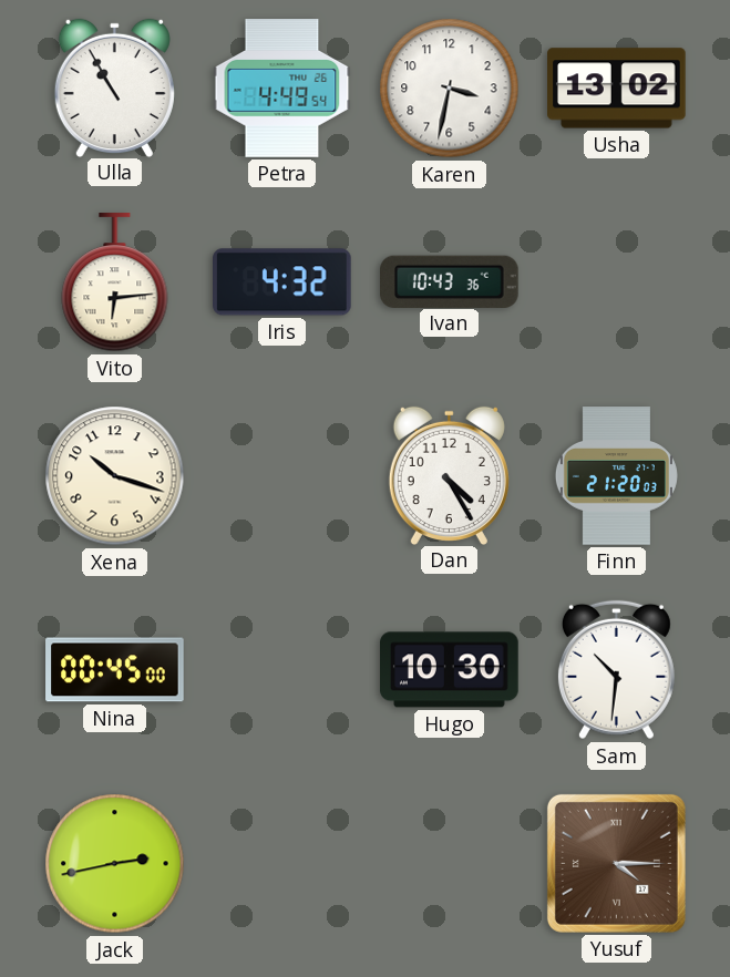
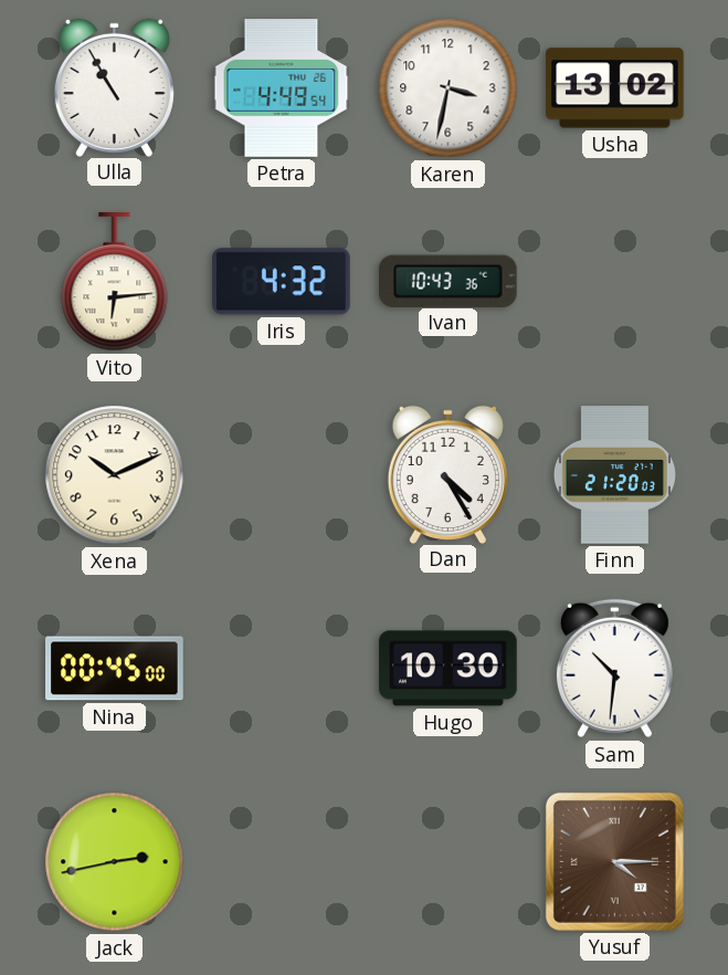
Xena: 10:18 -> 10:11 (115, 475)
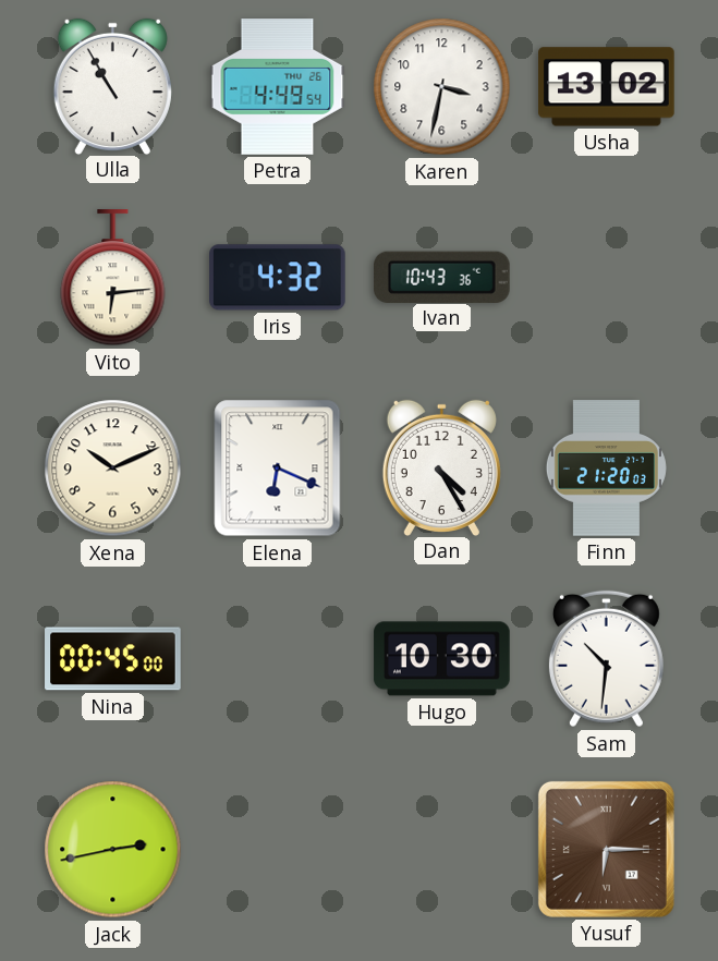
Elena: none -> 6:19 (278, 469)
Yusuf: 4:15 -> 6:15 (606, 849)
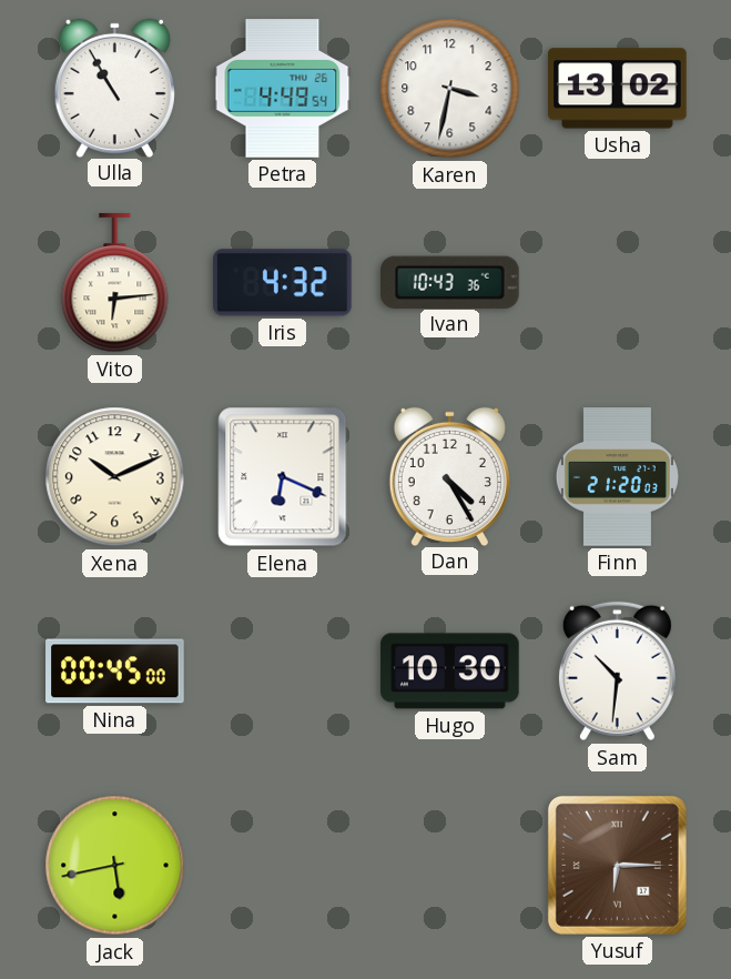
Jack: 2:43 -> 5:43 (115, 866)
